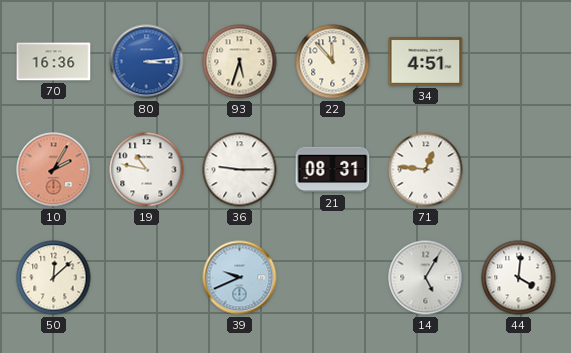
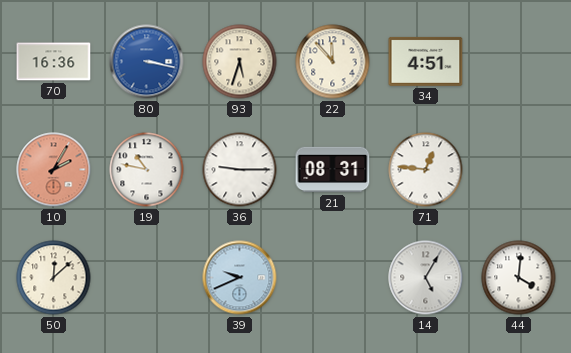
80: 3:14 -> 3:17 (147, 62)
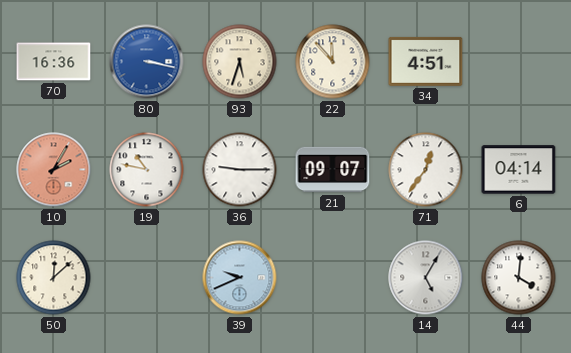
21: 08:31 -> 09:07 (333, 170)
71: 12:46 -> 12:36 (426, 170)
6: none -> 04:14 (519, 170)
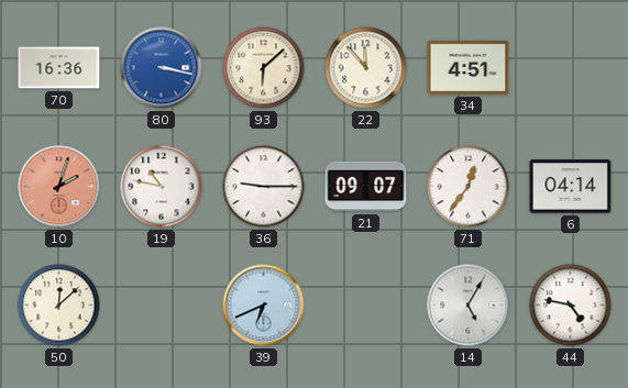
93: 5:33 -> 6:08 (264, 68)
10: 2:05 -> 2:03 (59, 187)
39: 9:41 -> 6:41 (264, 306)
44: 4:01 -> 4:47 (571, 306)
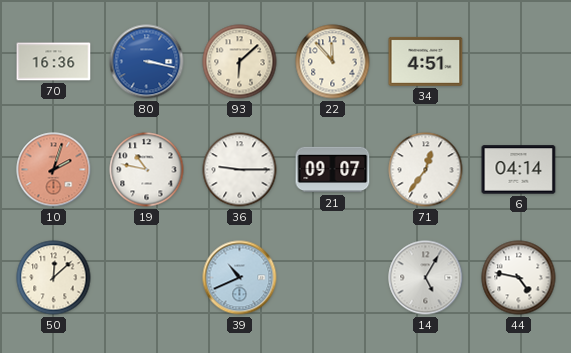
39: 6:41 -> 10:41 (240, 278)
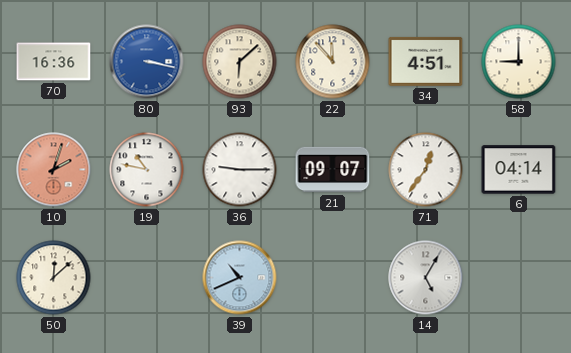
58: none -> 9:00 (519, 62)
44: 4:47 -> none (519, 278)
